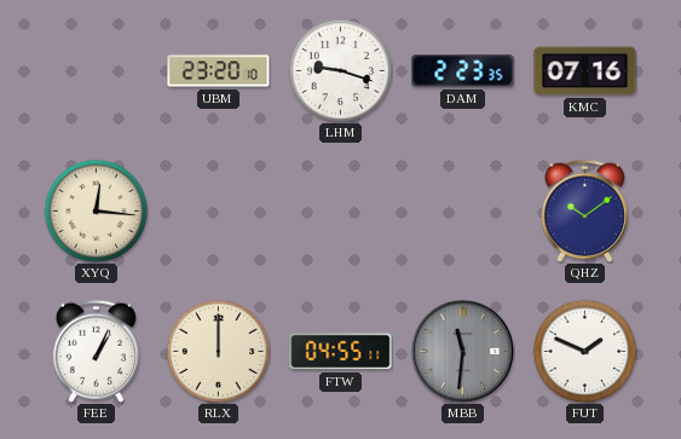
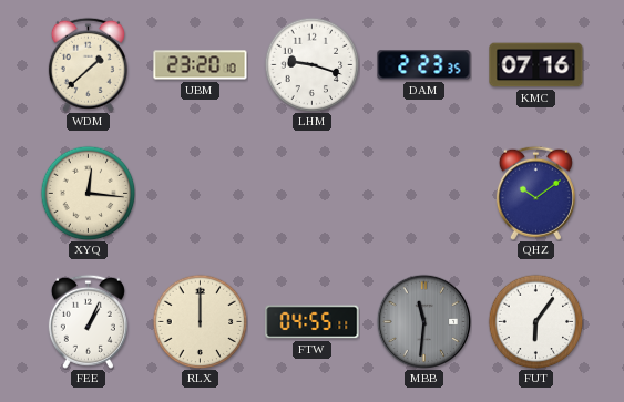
WDM: none -> 1:38 (88, 64)
FUT: 1:49 -> 6:06 (535, 321)
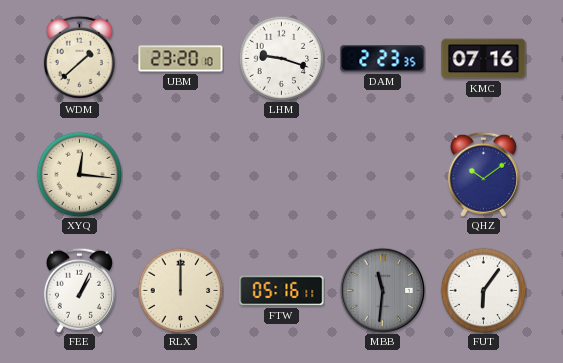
FTW: 04:55 -> 05:16 (282, 291)
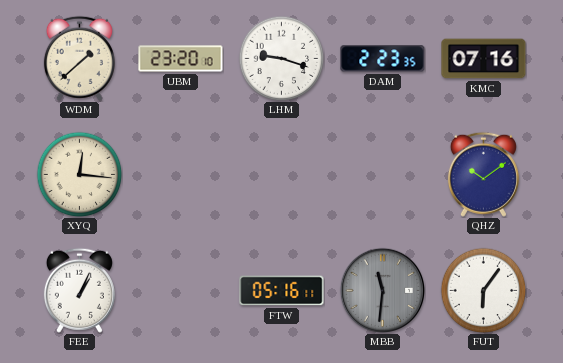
RLX: 12:00 -> none (180, 290)
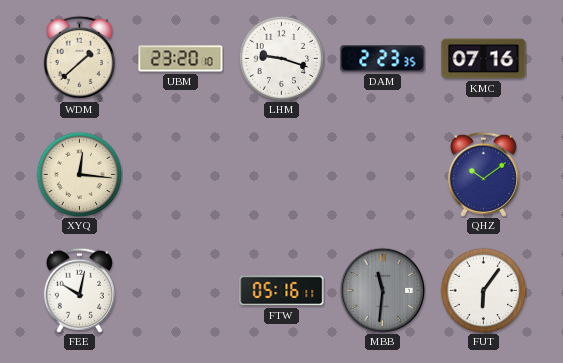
FEE: 1:04 -> 10:02 (79, 290)
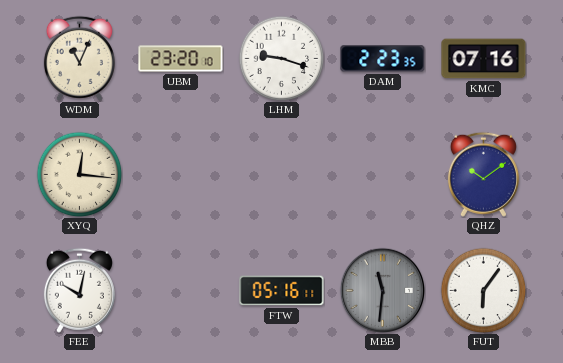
WDM: 1:38 -> 11:04 (79, 58)
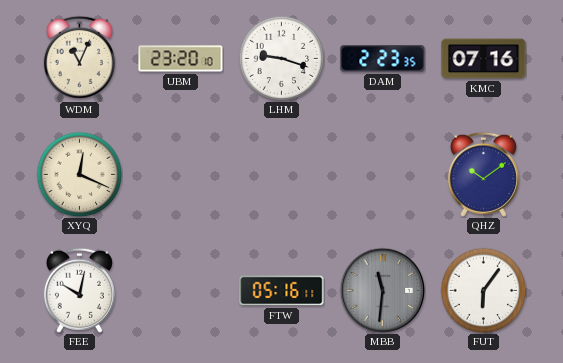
XYQ: 12:16 -> 12:19 (79, 174)
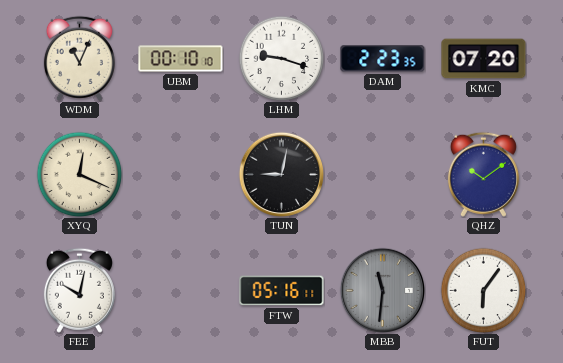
UBM: 23:20 -> 00:10 (181, 59)
KMC: 07:16 -> 07:20 (484, 59)
TUN: none -> 9:02 (281, 174)
